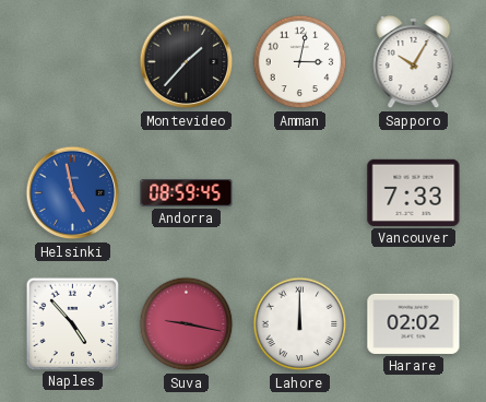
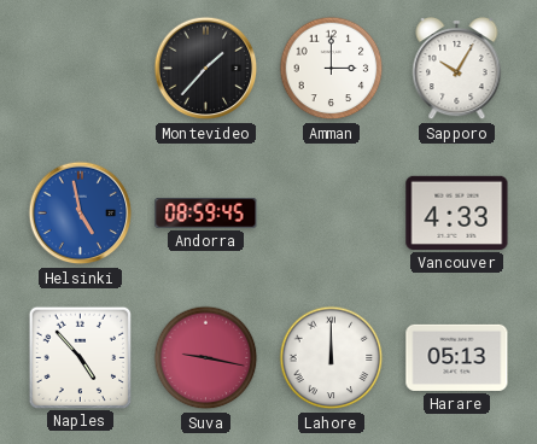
Amman: 3:02 -> 3:00 (332, 69)
Vancouver: 7:33 -> 4:33 (457, 212)
Harare: 02:02 -> 05:13 (457, 357)
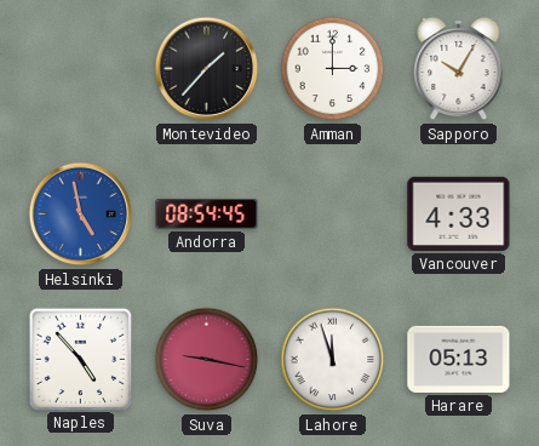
Andorra: 08:59 -> 08:54 (207, 213)
Lahore: 12:00 -> 11:57 (333, 360)
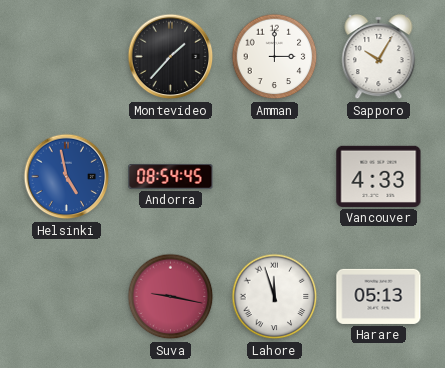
Naples: 4:53 -> none (80, 359)
